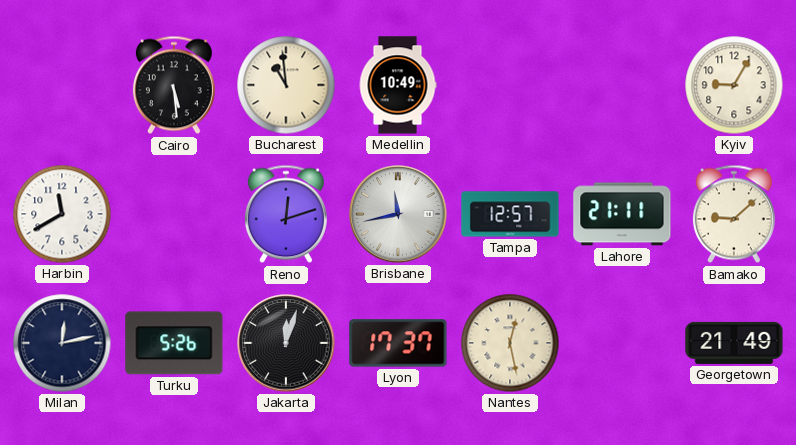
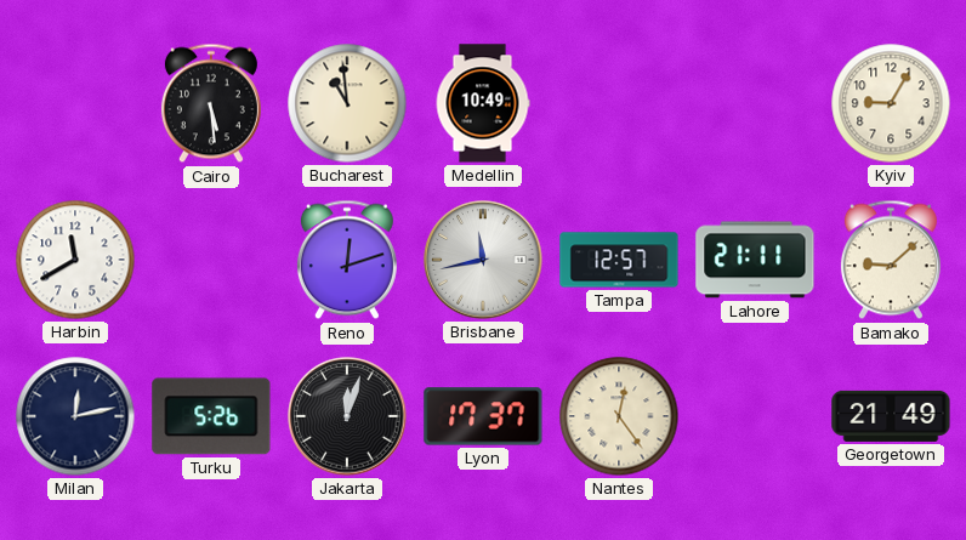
Nantes: 12:28 -> 12:24 (619, 416)
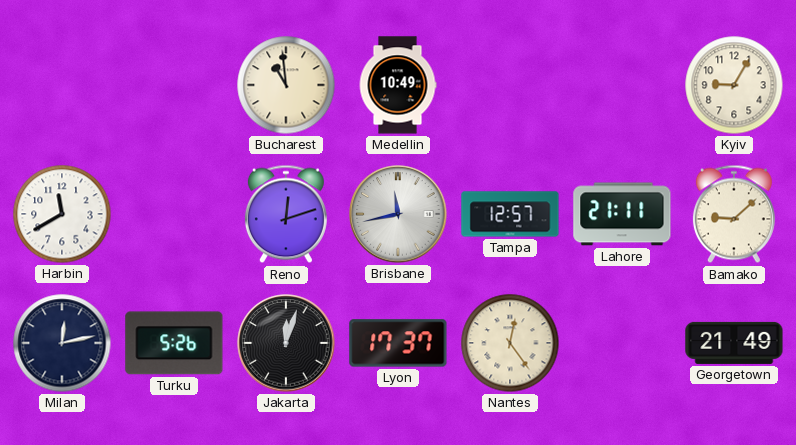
Cairo: 5:29 -> none (211, 103)
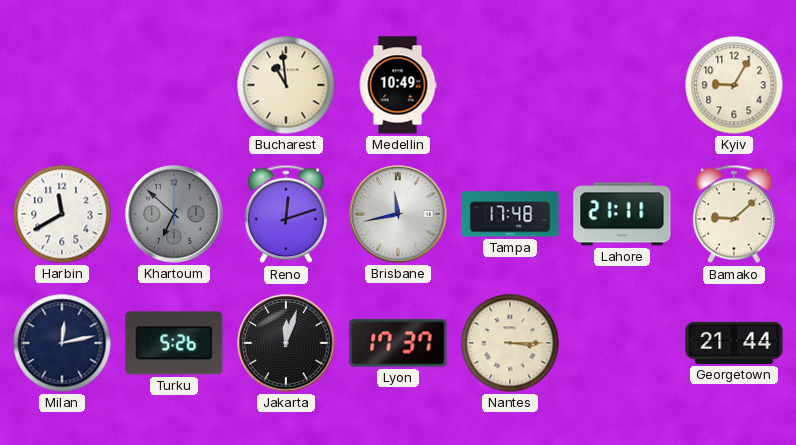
Khartoum: none -> 6:52 (174, 214)
Tampa: 12:57 -> 17:48 (510, 214)
Nantes: 12:24 -> 3:15 (510, 343)
Georgetown: 21:49 -> 21:44 (734, 343)
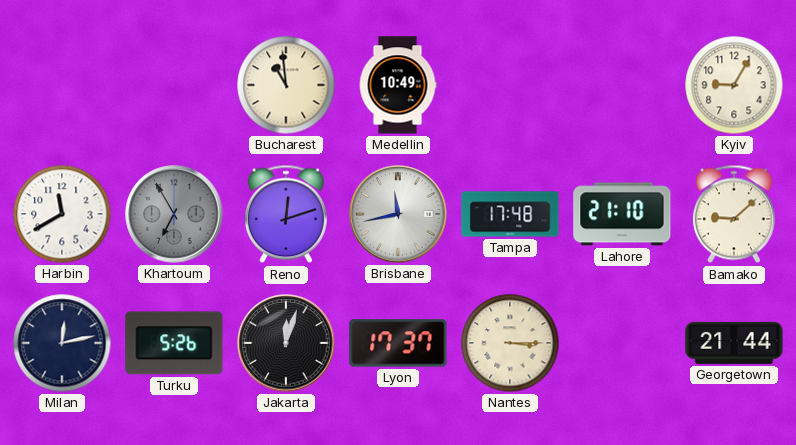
Khartoum: 6:52 -> 6:55 (174, 214)
Lahore: 21:11 -> 21:10 (622, 214)
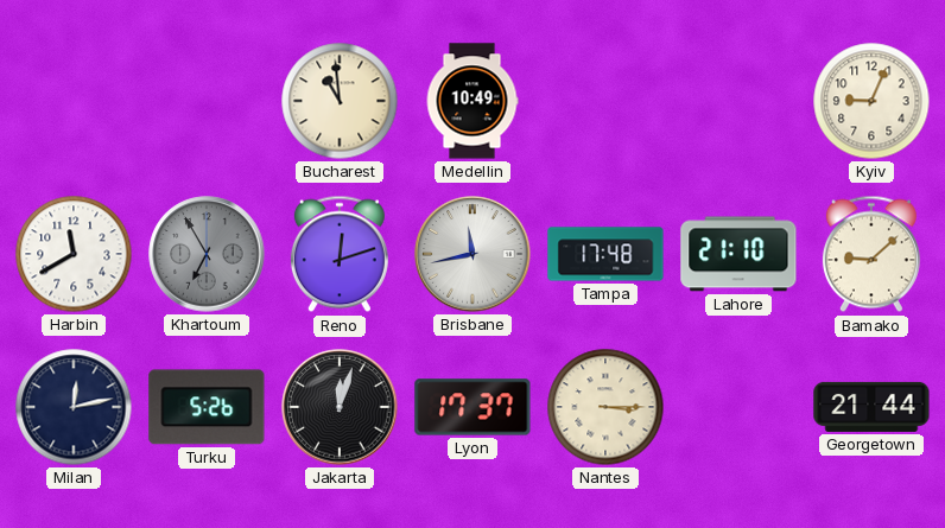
Kyiv: 9:05 -> 9:04 (871, 101)
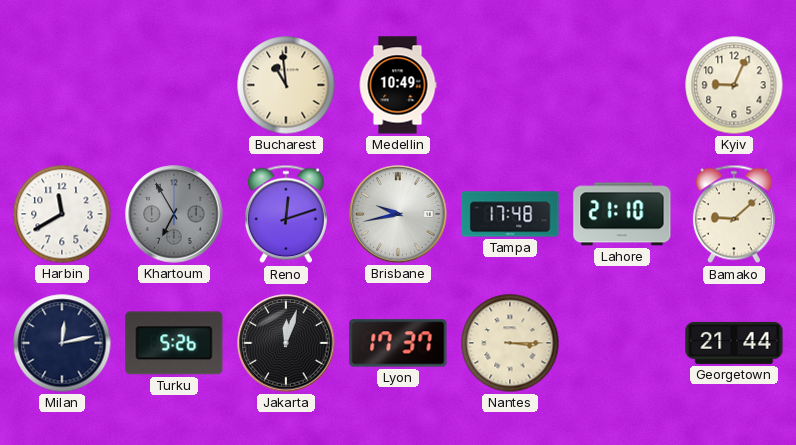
Brisbane: 11:43 -> 9:43 (398, 214)
